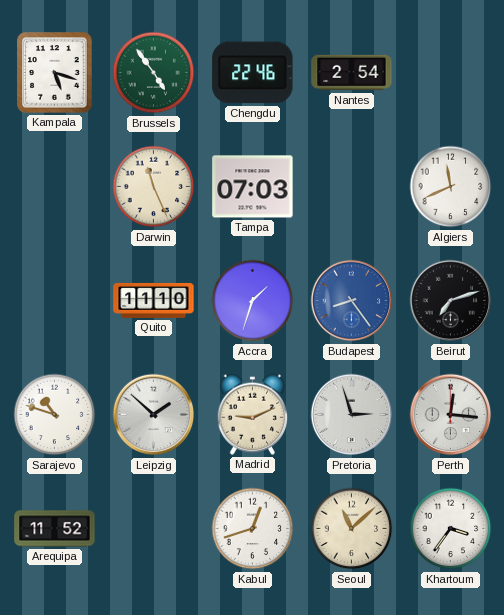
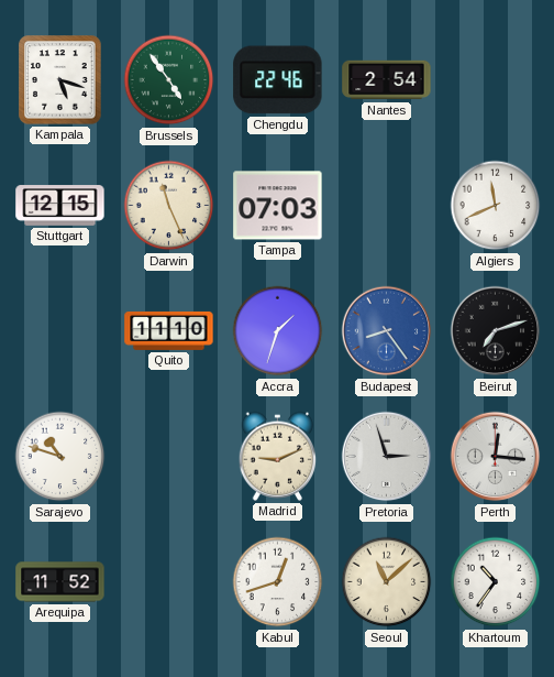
Stuttgart: none -> 12:15 (60, 206)
Leipzig: 1:52 -> none (154, 415)
Khartoum: 3:36 -> 10:36 (496, 582)
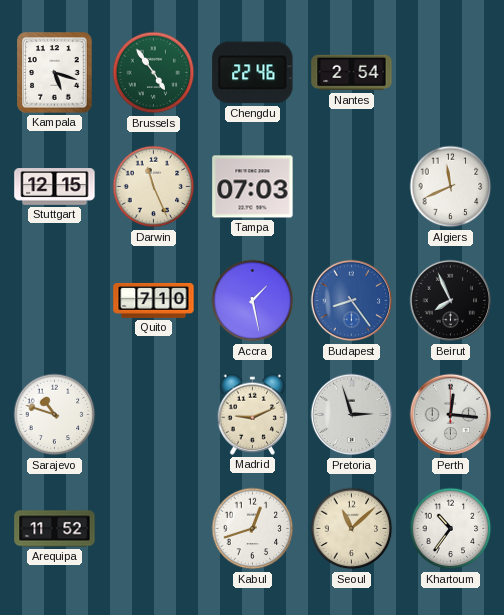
Quito: 11:10 -> 7:10 (154, 300)
Accra: 1:33 -> 1:28 (253, 301)
Beirut: 7:12 -> 7:56 (451, 301)
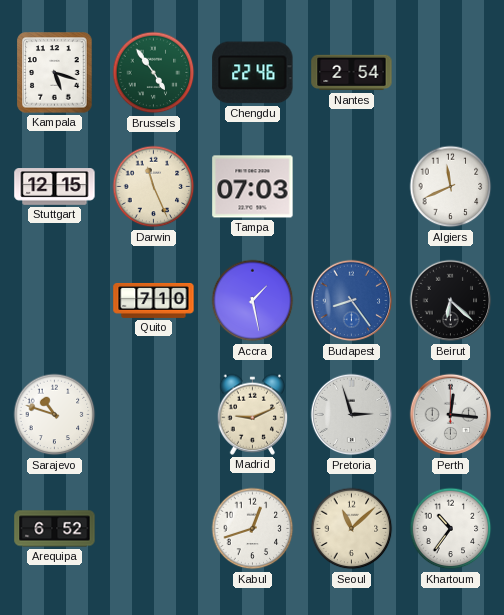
Beirut: 7:56 -> 6:22 (451, 301)
Arequipa: 11:52 -> 6:52 (55, 529)
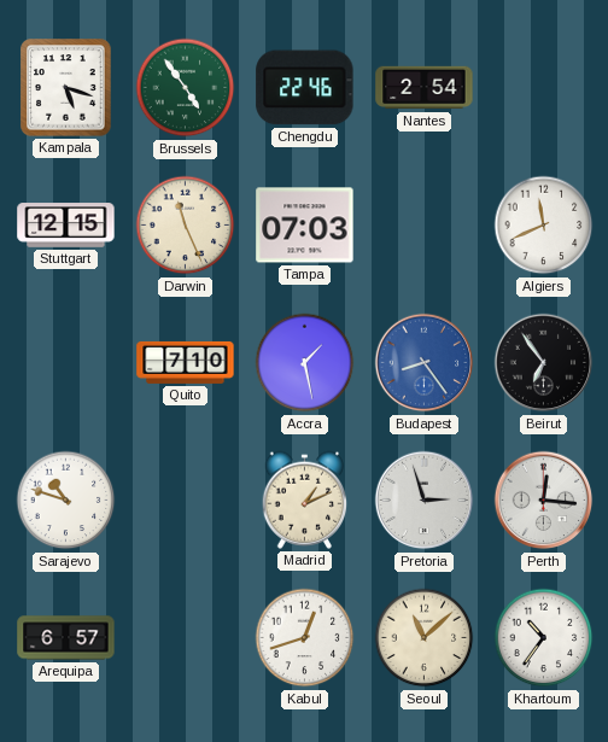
Beirut: 6:22 -> 6:54 (544, 363)
Madrid: 9:11 -> 1:11 (305, 499)
Arequipa: 6:52 -> 6:57 (66, 638)
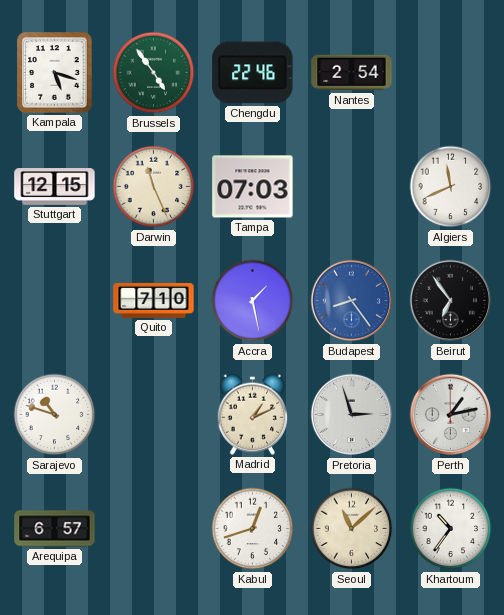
Perth: 12:16 -> 1:13 (451, 415)
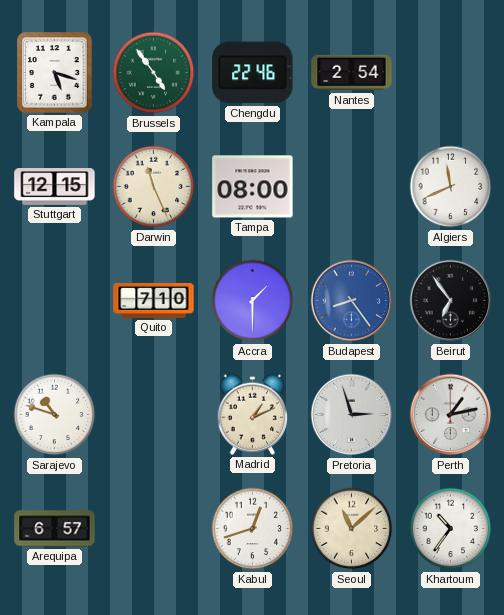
Tampa: 07:03 -> 08:00 (253, 187)
Accra: 1:28 -> 1:30 (253, 301)
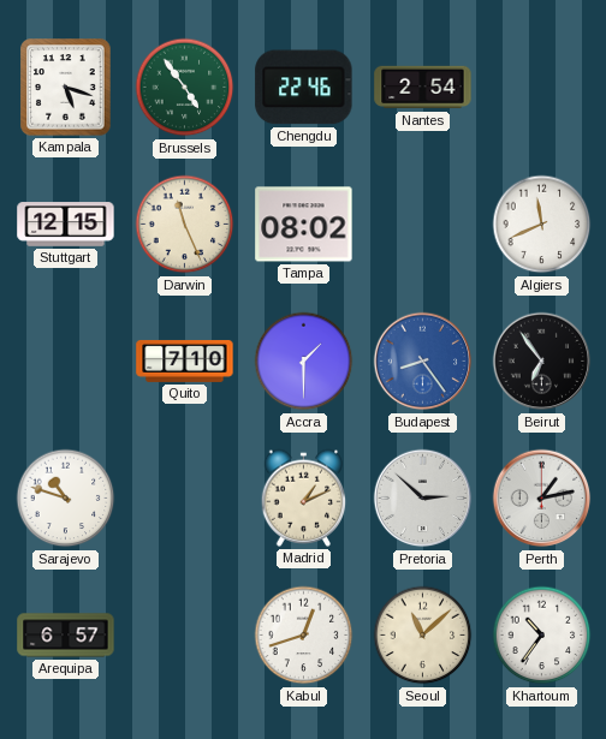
Tampa: 08:00 -> 08:02 (304, 225)
Pretoria: 2:57 -> 2:52 (423, 499)
